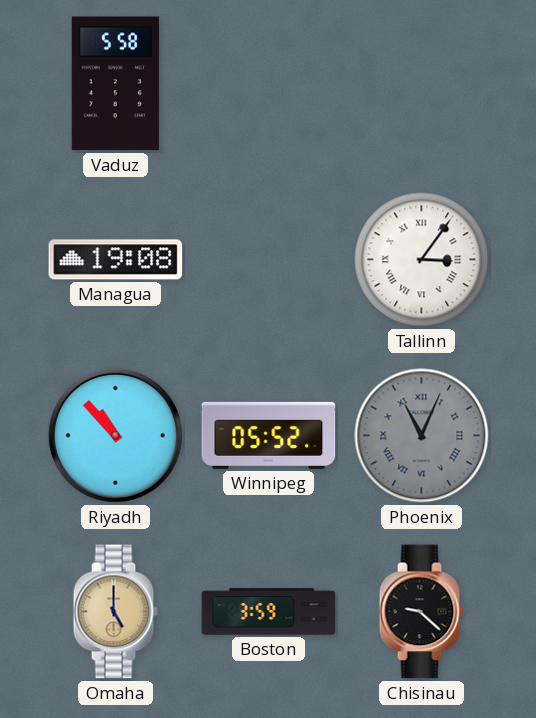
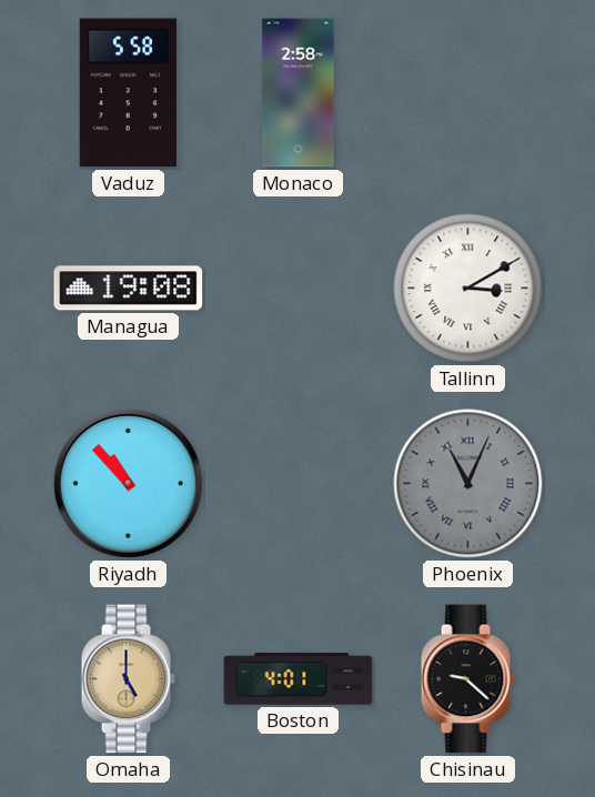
Monaco: none -> 2:58 (299, 93)
Tallinn: 3:06 -> 3:10 (468, 289)
Winnipeg: 05:52 -> none (269, 435)
Boston: 3:59 -> 4:01 (299, 679)
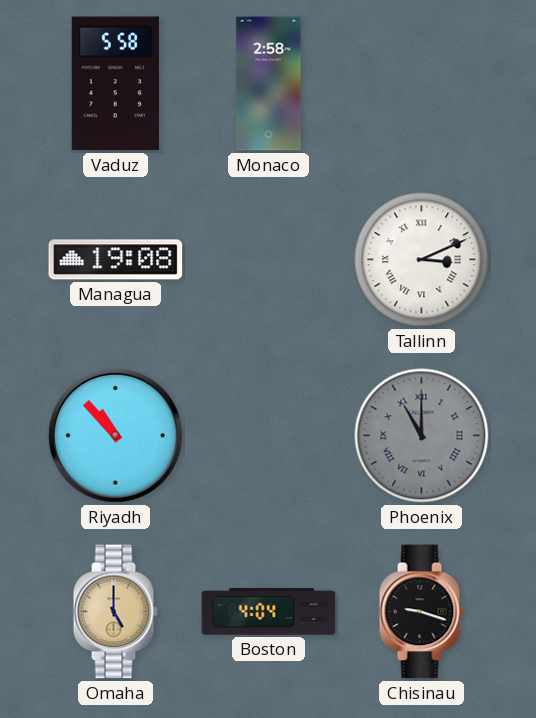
Tallinn: 3:10 -> 3:11 (422, 260)
Phoenix: 11:04 -> 11:00 (422, 436)
Boston: 4:01 -> 4:04 (269, 612)
Chisinau: 9:22 -> 9:18 (421, 612)
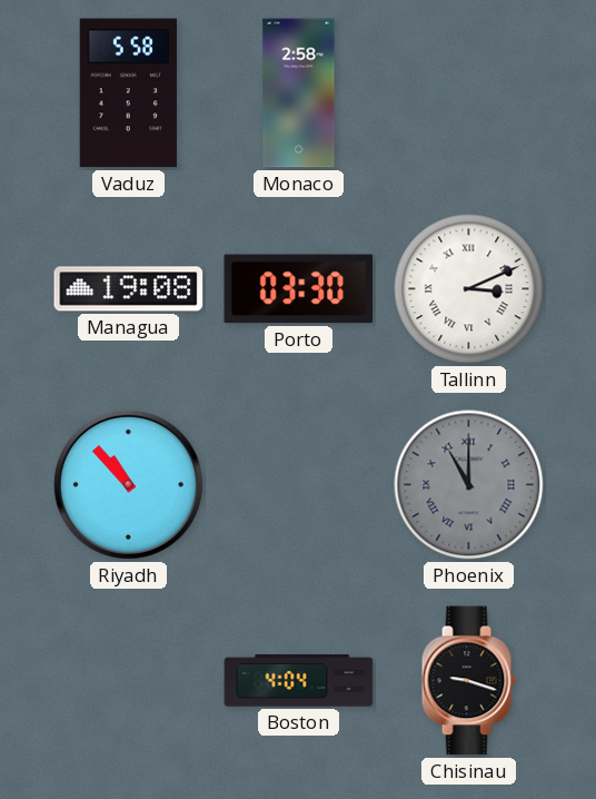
Porto: none -> 03:30 (299, 289)
Omaha: 5:00 -> none (115, 612)
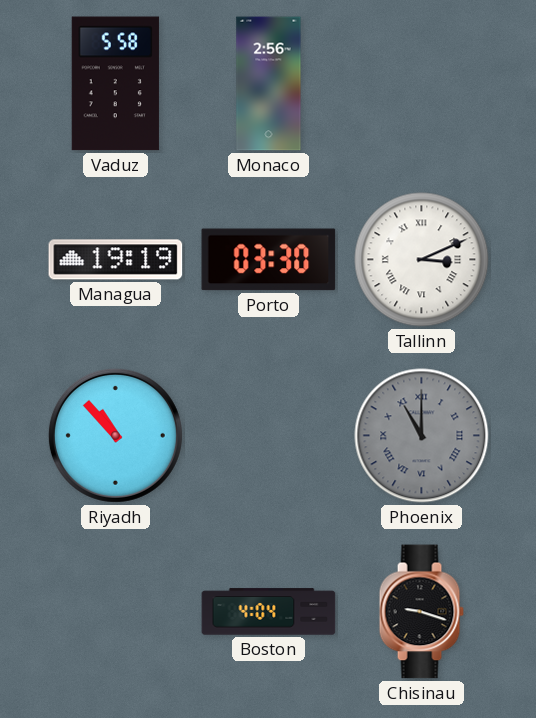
Monaco: 2:58 -> 2:56 (269, 84)
Managua: 19:08 -> 19:19 (116, 260)
